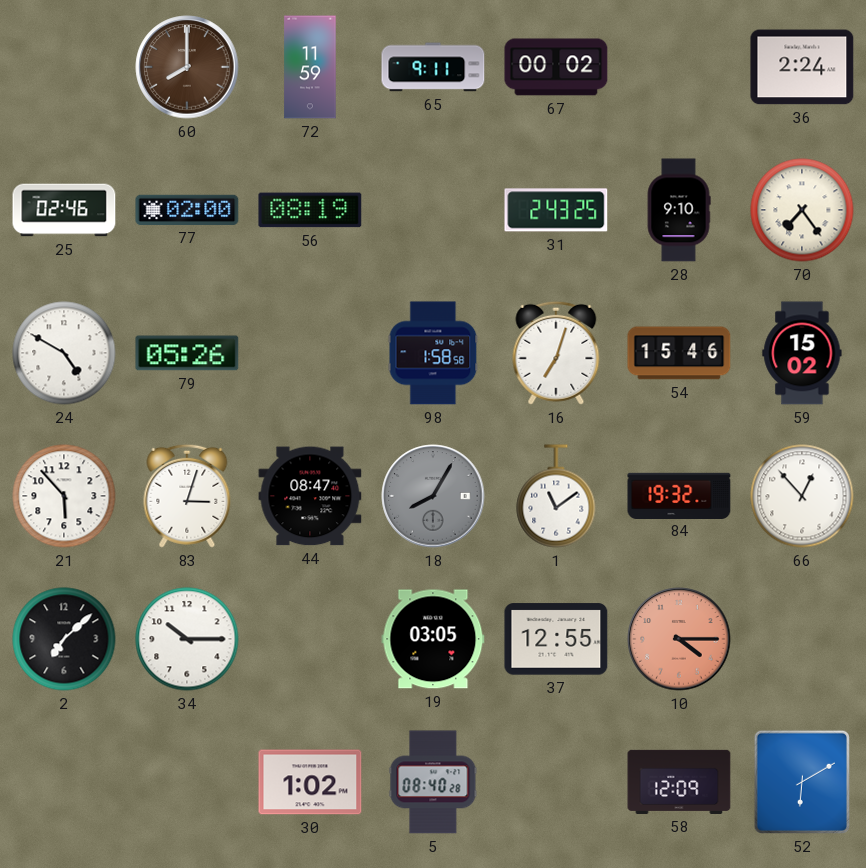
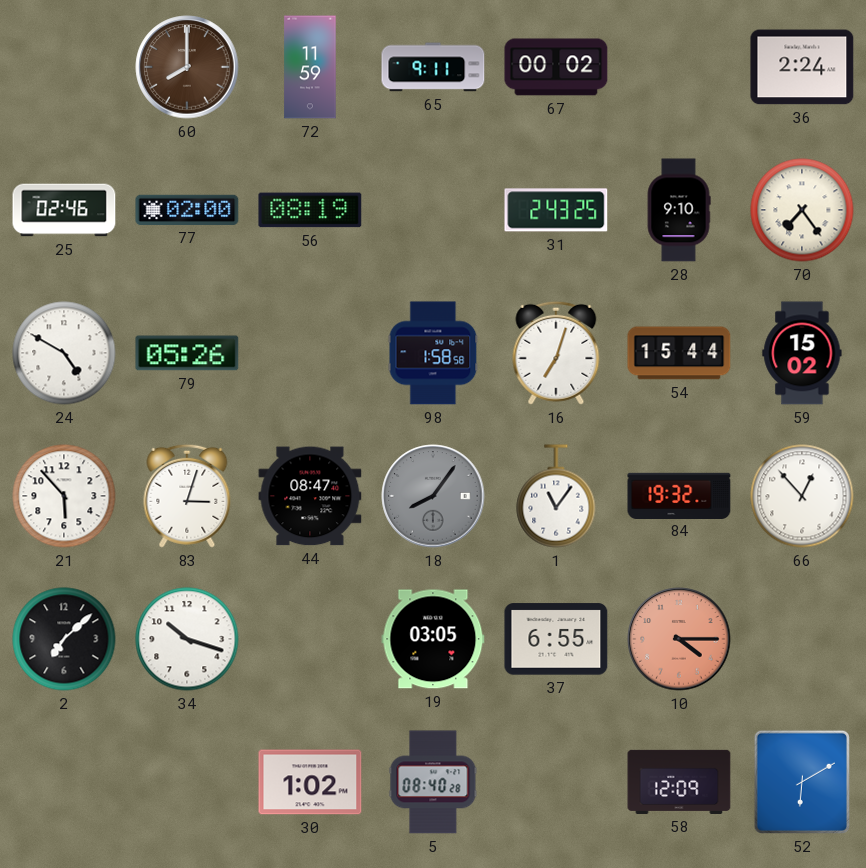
54: 15:46 -> 15:44 (679, 353)
18: 8:05 -> 8:06 (433, 496)
1: 11:09 -> 11:06 (556, 496)
34: 10:15 -> 10:18 (187, 639)
37: 12:55 -> 6:55 (556, 639)
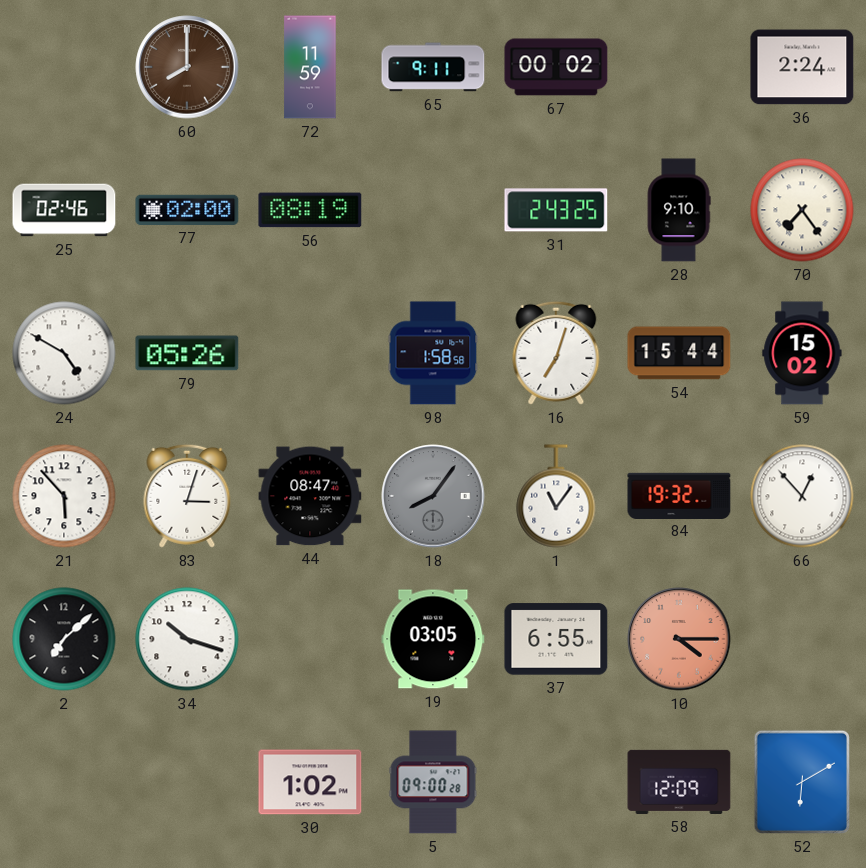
5: 08:40 -> 09:00 (433, 782)
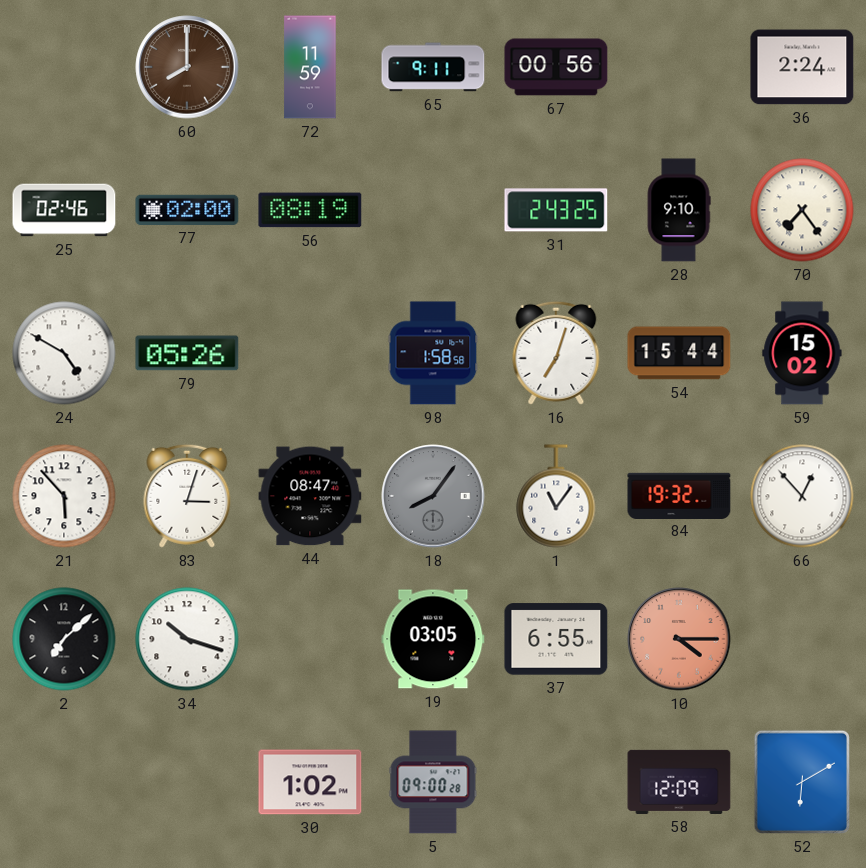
67: 00:02 -> 00:56 (556, 67)
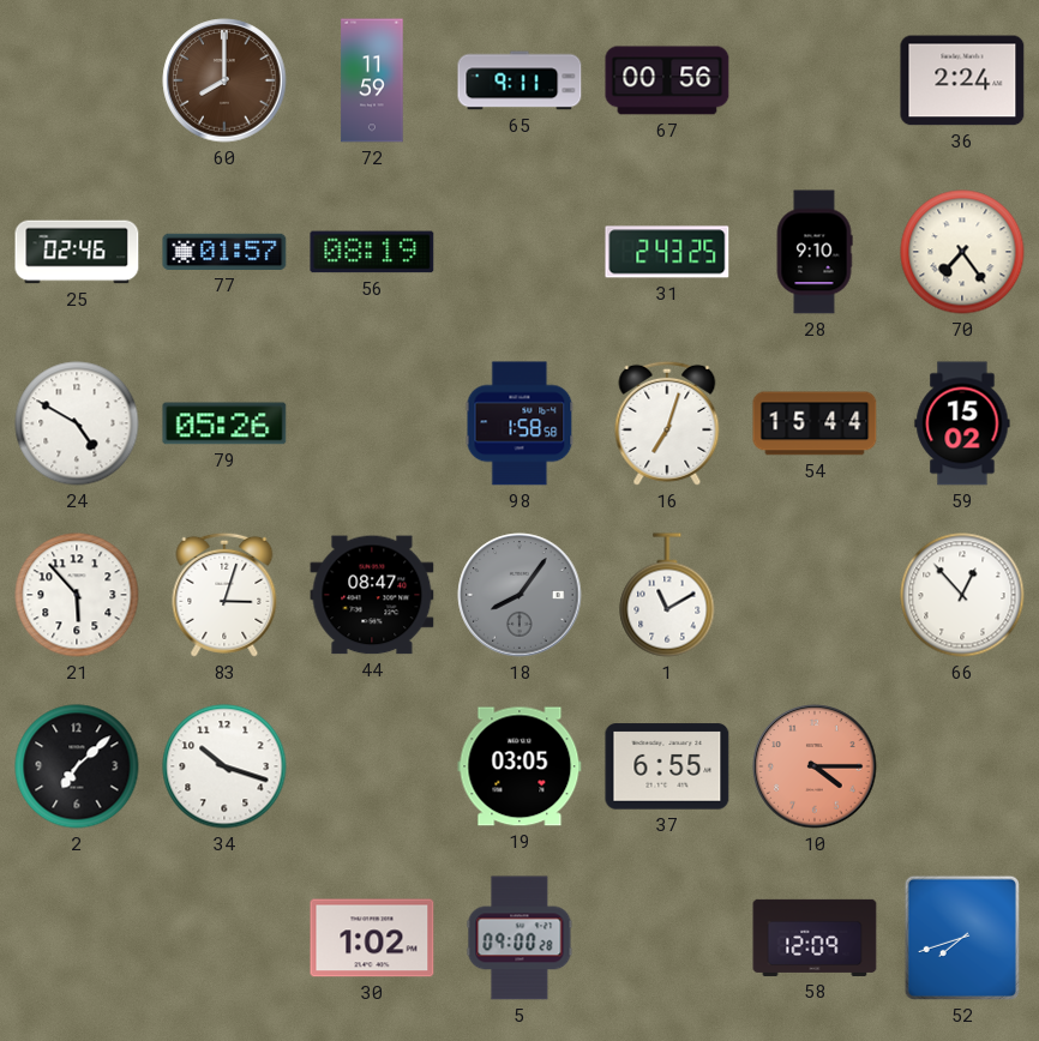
77: 02:00 -> 01:57 (224, 252)
1: 11:06 -> 11:10 (667, 595)
84: 19:32 -> none (679, 495)
52: 6:10 -> 7:42 (962, 938)
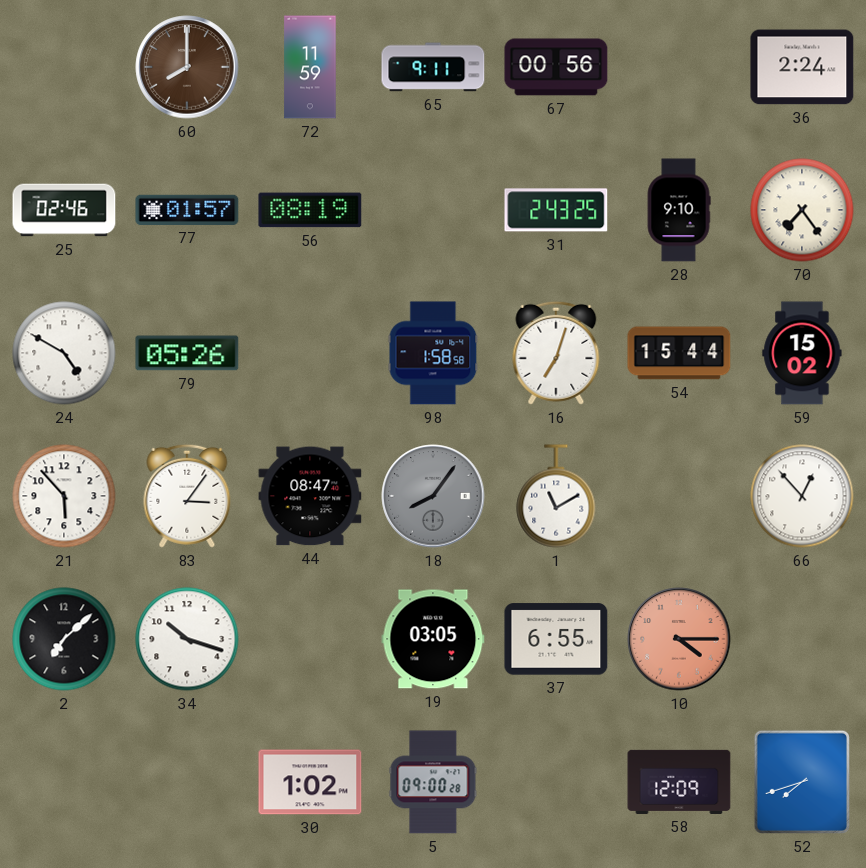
83: 3:03 -> 3:06 (187, 496)
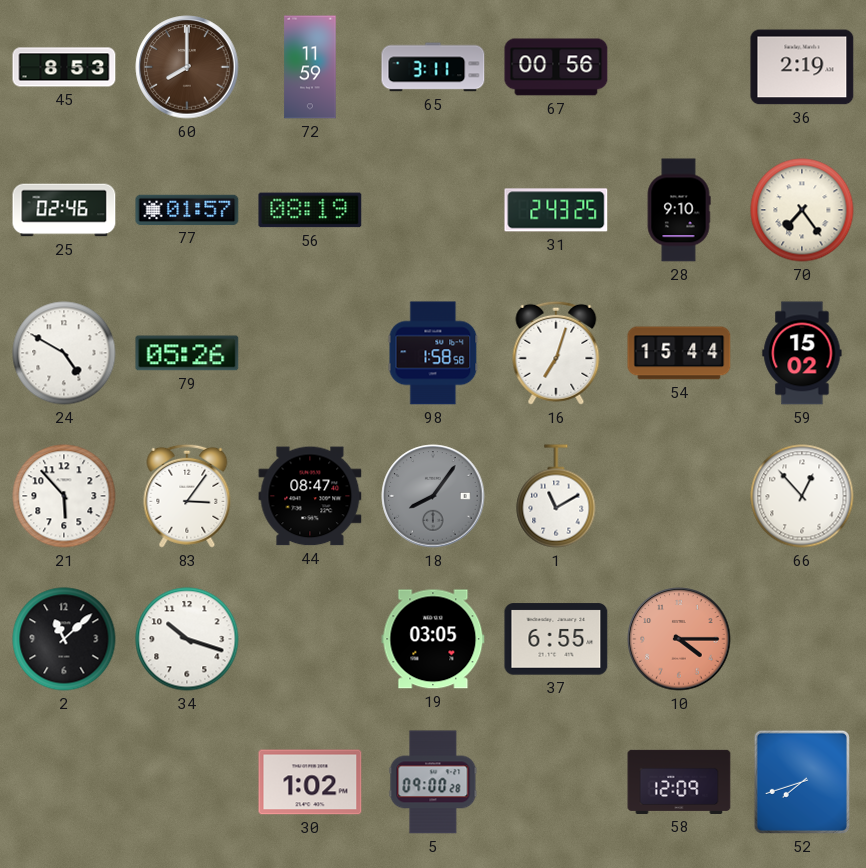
45: none -> 8:53 (64, 67)
65: 9:11 -> 3:11 (433, 67)
36: 2:24 -> 2:19 (802, 67)
2: 7:08 -> 11:08 (64, 639)
